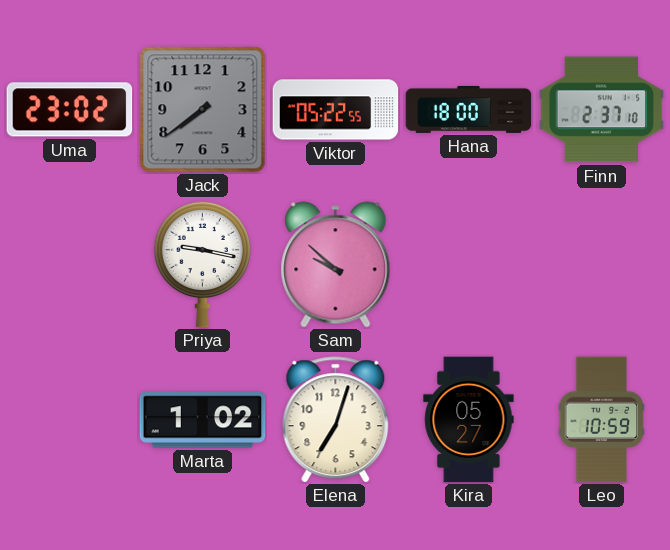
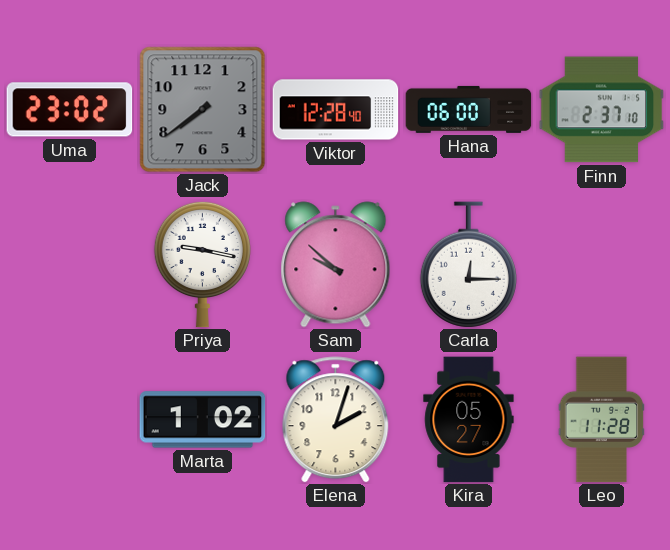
Viktor: 05:22 -> 12:28 (336, 110)
Hana: 18:00 -> 06:00 (469, 109)
Carla: none -> 12:15 (468, 265)
Elena: 7:03 -> 2:03 (336, 420)
Leo: 10:59 -> 11:28 (602, 420)
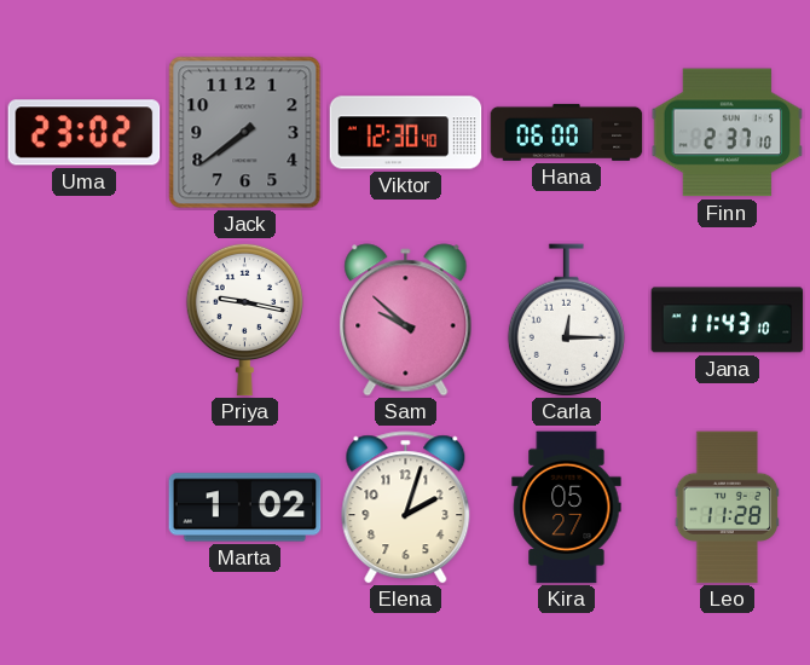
Viktor: 12:28 -> 12:30 (406, 133)
Jana: none -> 11:43 (728, 320)
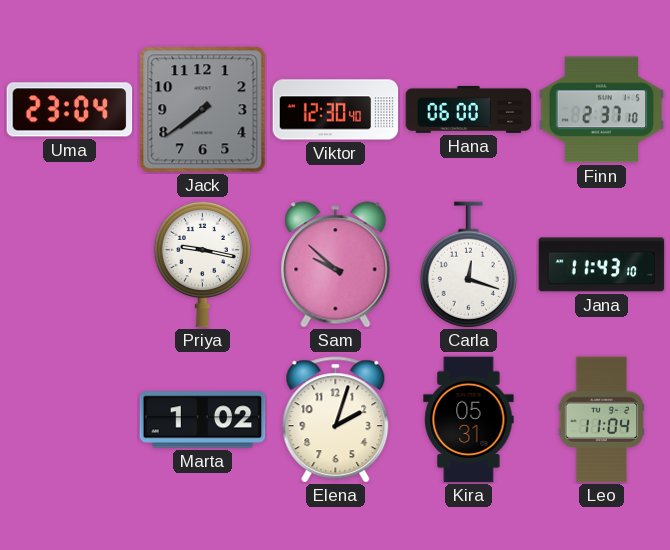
Uma: 23:02 -> 23:04 (70, 110)
Carla: 12:15 -> 12:18 (468, 265)
Kira: 05:27 -> 05:31 (469, 420)
Leo: 11:28 -> 11:04 (602, 420)
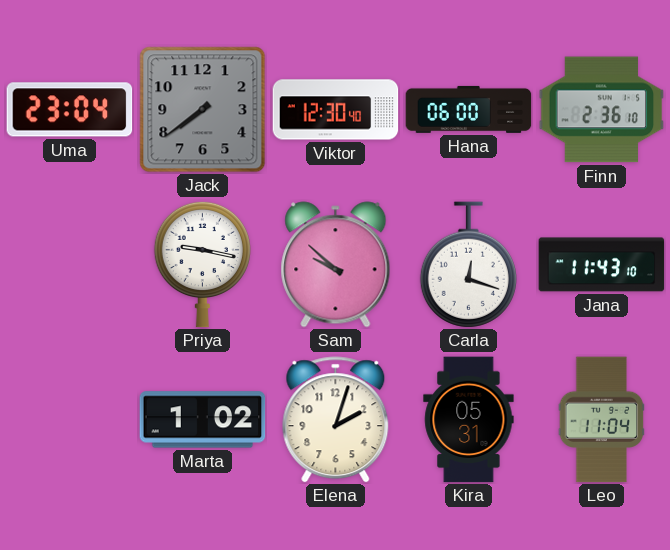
Finn: 2:37 -> 2:36 (602, 110)
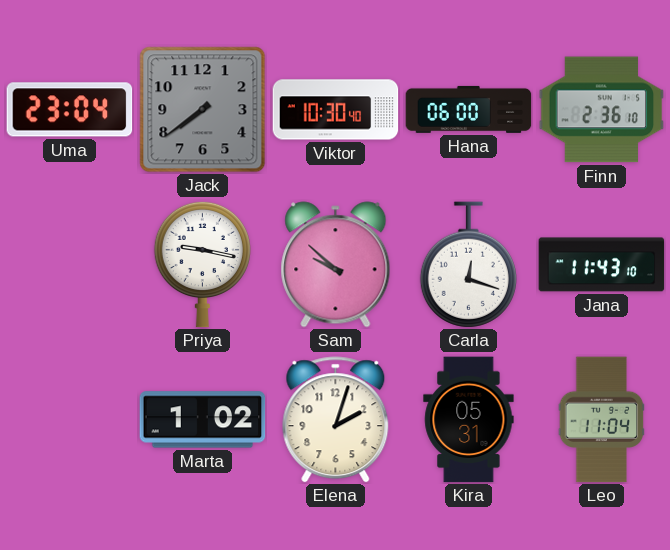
Viktor: 12:30 -> 10:30 (336, 110)
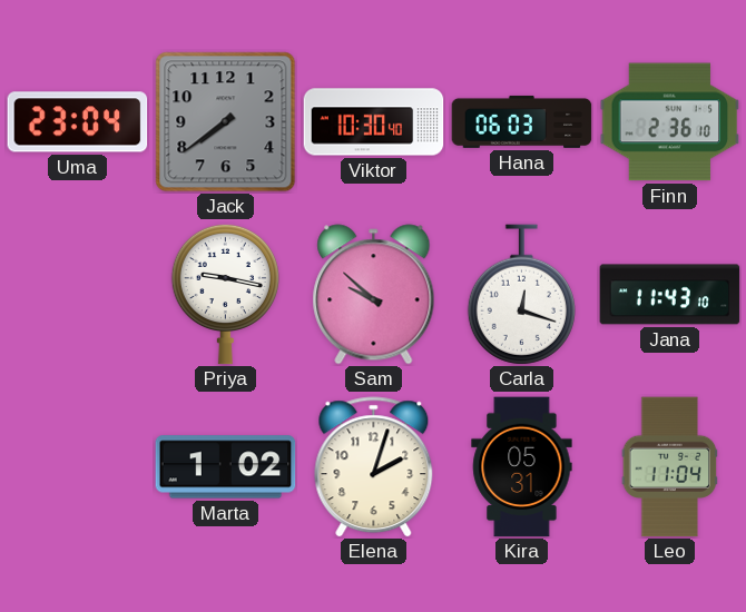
Hana: 06:00 -> 06:03 (522, 121)
